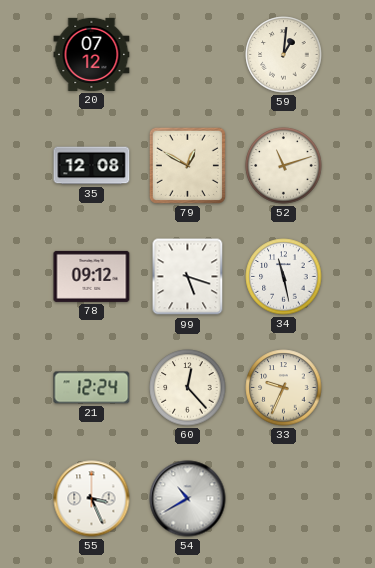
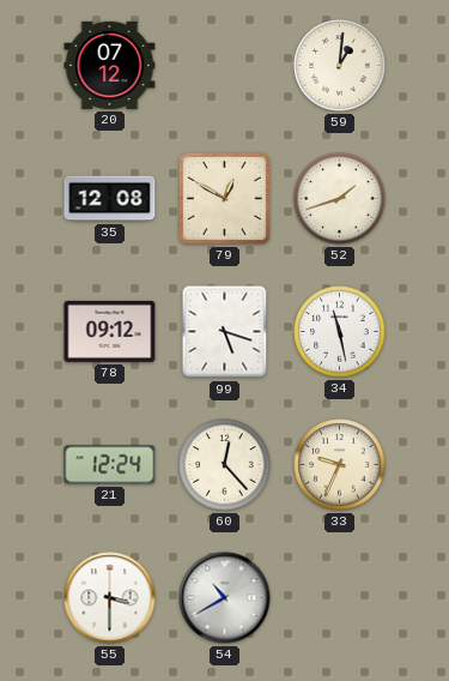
52: 11:12 -> 1:42 (340, 199)
55: 3:26 -> 3:30 (110, 598)
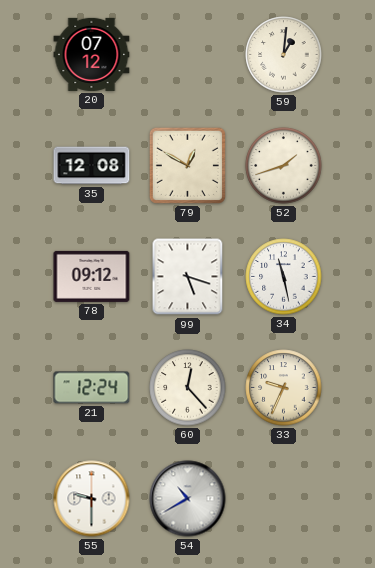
55: 3:30 -> 9:30 (92, 499)
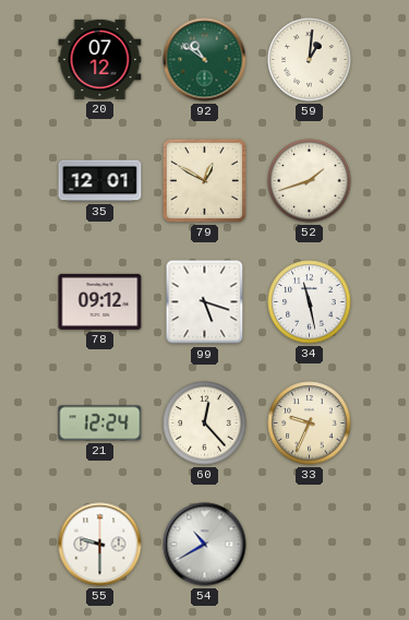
92: none -> 10:51 (205, 60)
35: 12:08 -> 12:01 (100, 181)
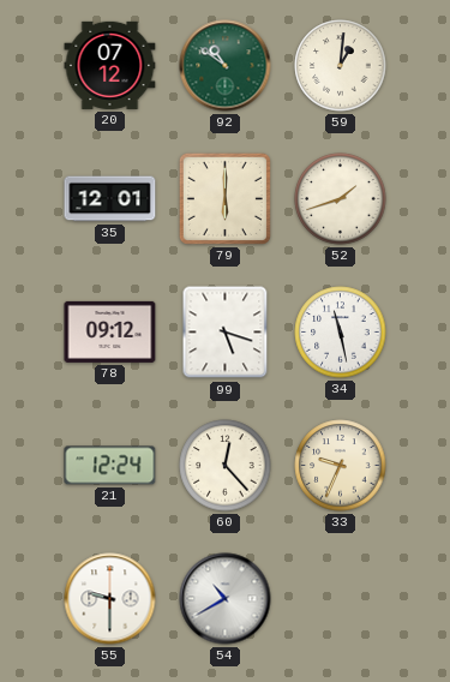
79: 12:50 -> 6:00 (224, 198)
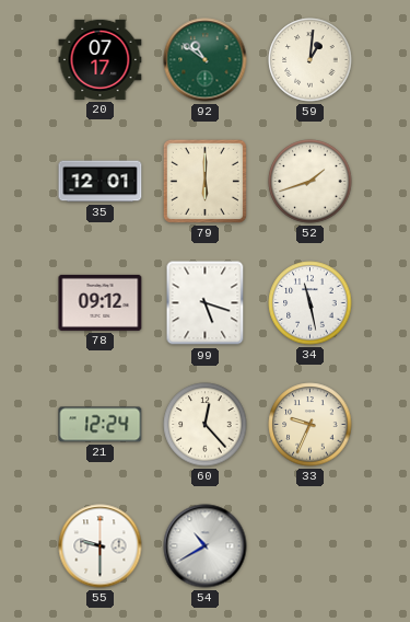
20: 07:12 -> 07:17 (101, 59)
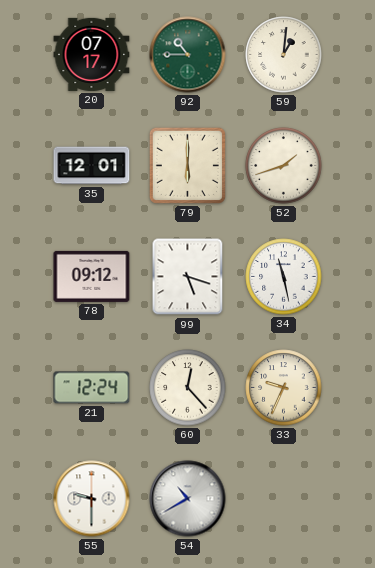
92: 10:51 -> 10:45 (188, 55)
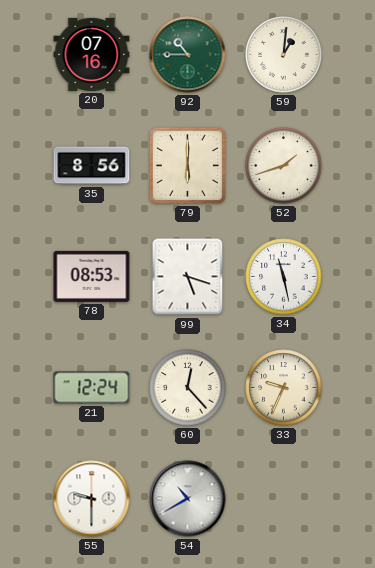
20: 07:17 -> 07:16 (92, 54)
35: 12:01 -> 8:56 (92, 166)
78: 09:12 -> 08:53 (92, 276)
